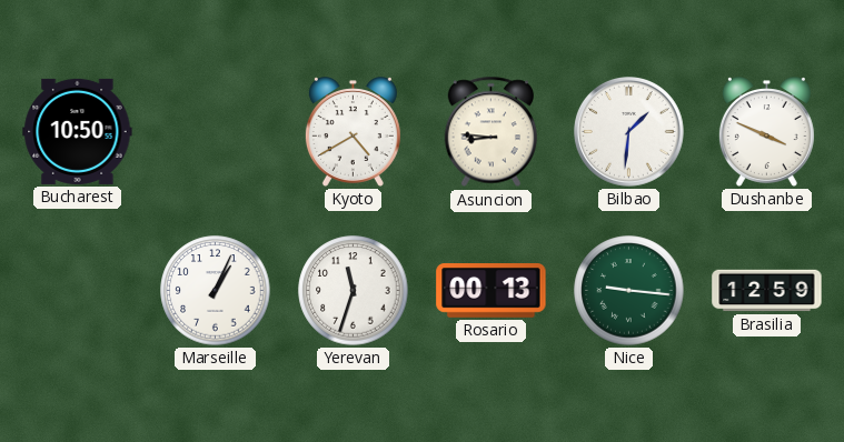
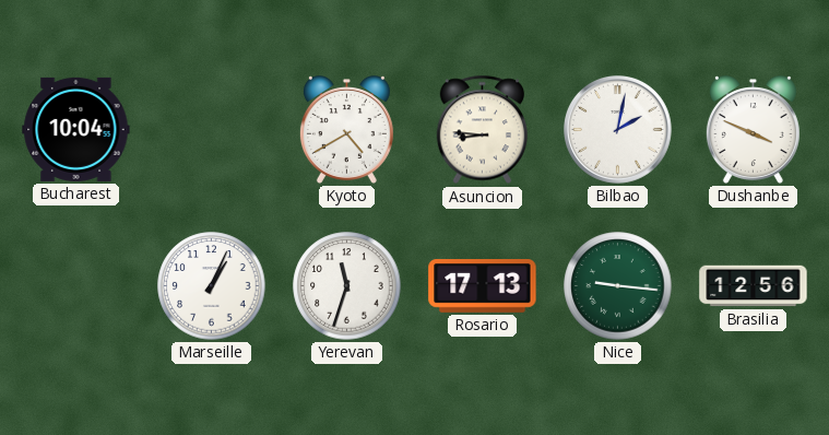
Bucharest: 10:50 -> 10:04 (76, 129)
Bilbao: 1:31 -> 2:02 (618, 130)
Rosario: 00:13 -> 17:13 (483, 286)
Brasilia: 12:59 -> 12:56 (754, 286)
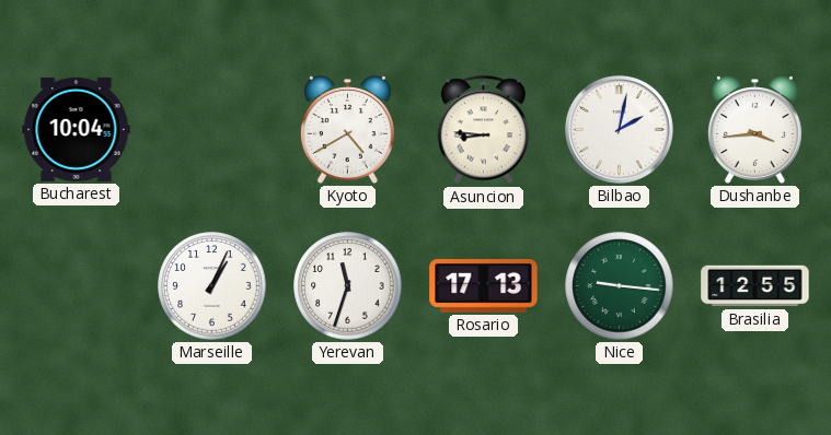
Dushanbe: 3:49 -> 3:44 (754, 130)
Brasilia: 12:56 -> 12:55 (755, 286)
